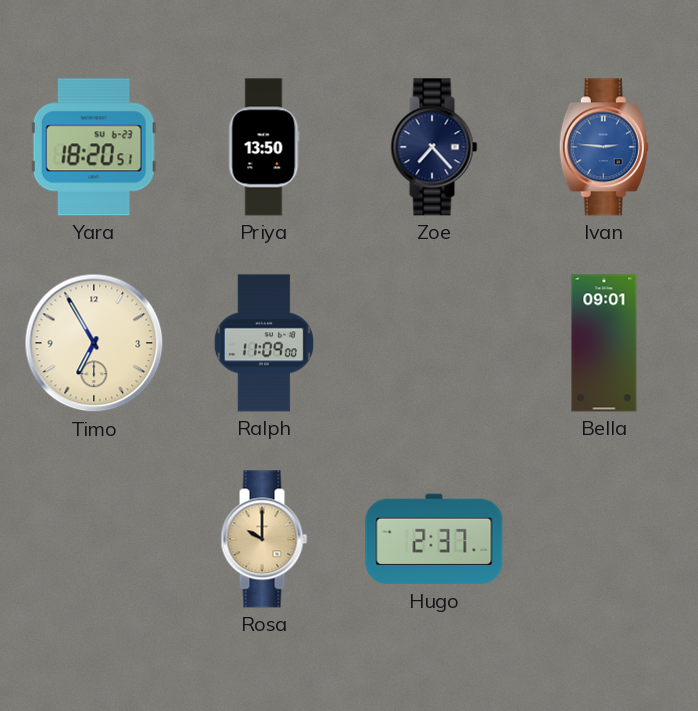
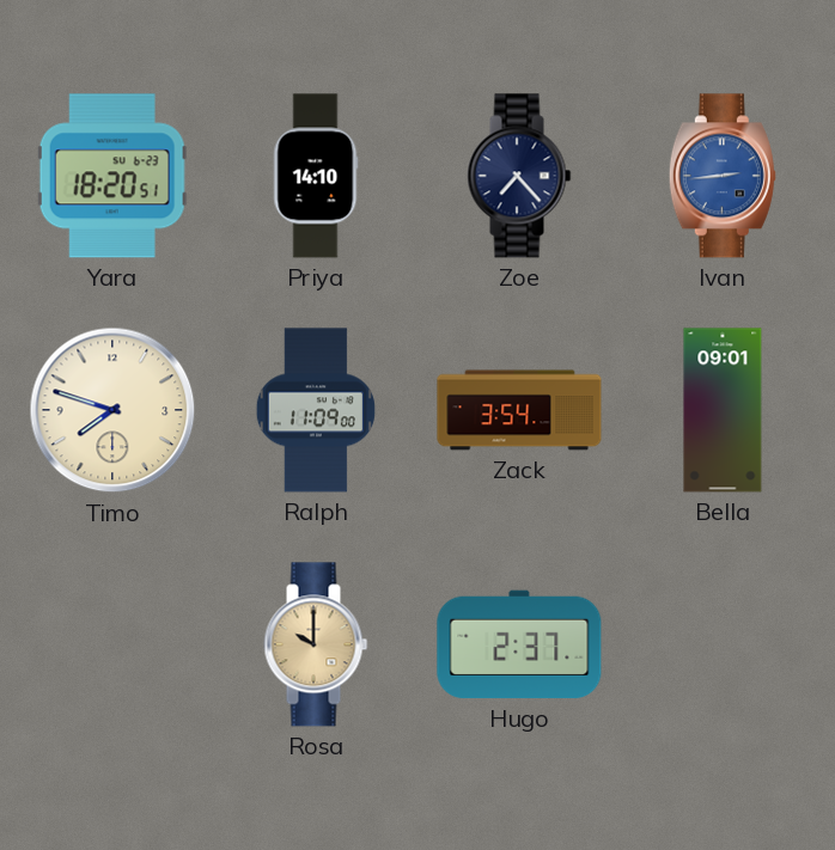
Priya: 13:50 -> 14:10 (316, 176)
Ivan: 2:46 -> 2:44 (723, 176)
Timo: 6:55 -> 7:48 (112, 410)
Zack: none -> 3:54 (519, 410)
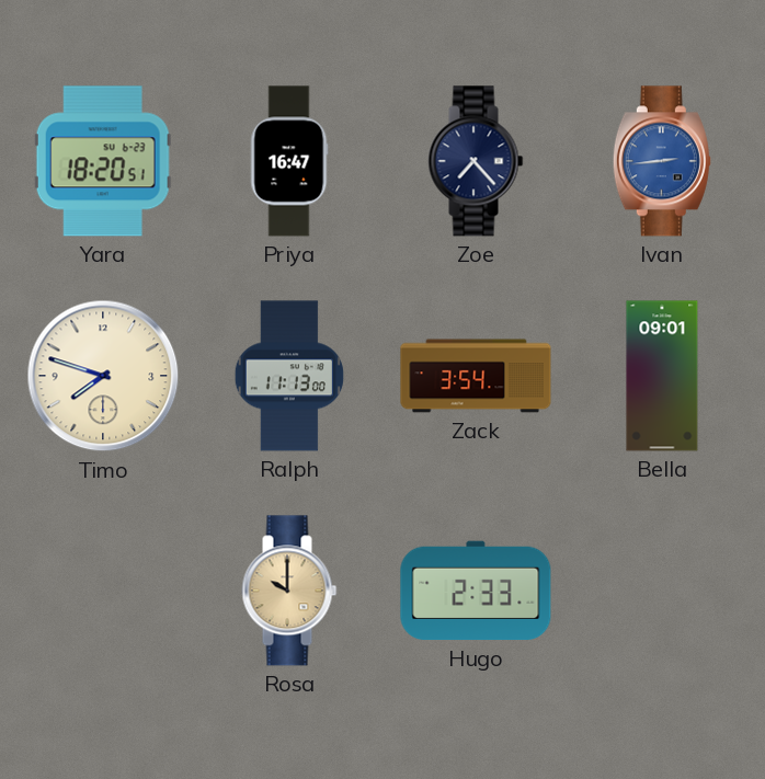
Priya: 14:10 -> 16:47 (289, 161)
Ralph: 11:09 -> 11:13 (289, 376)
Hugo: 2:37 -> 2:33 (476, 591)
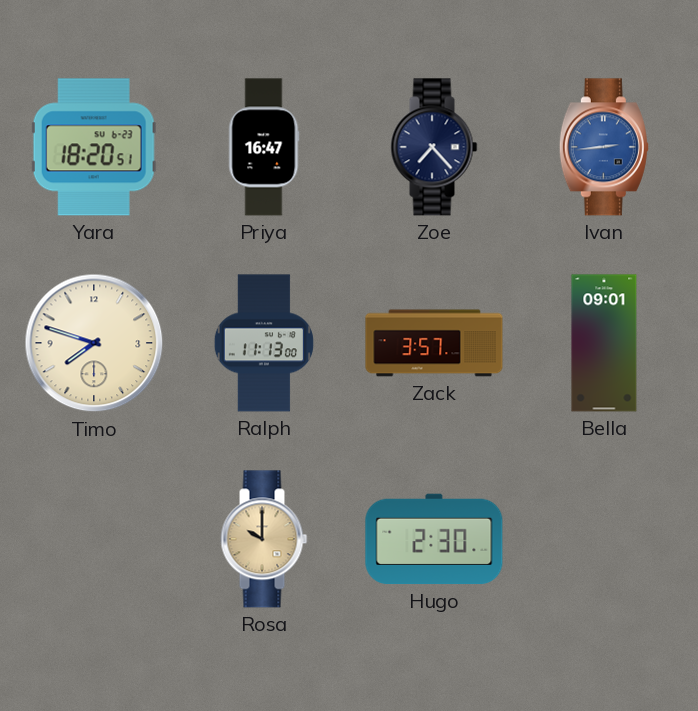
Zack: 3:54 -> 3:57 (434, 343)
Hugo: 2:33 -> 2:30 (434, 539)
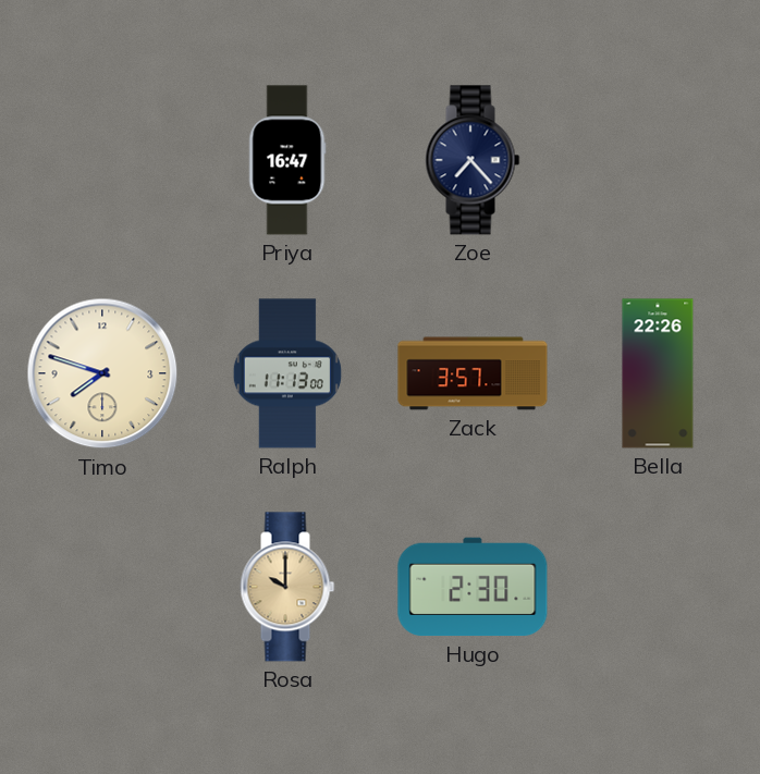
Yara: 18:20 -> none (94, 147)
Ivan: 2:44 -> none (604, 147)
Bella: 09:01 -> 22:26 (658, 373)
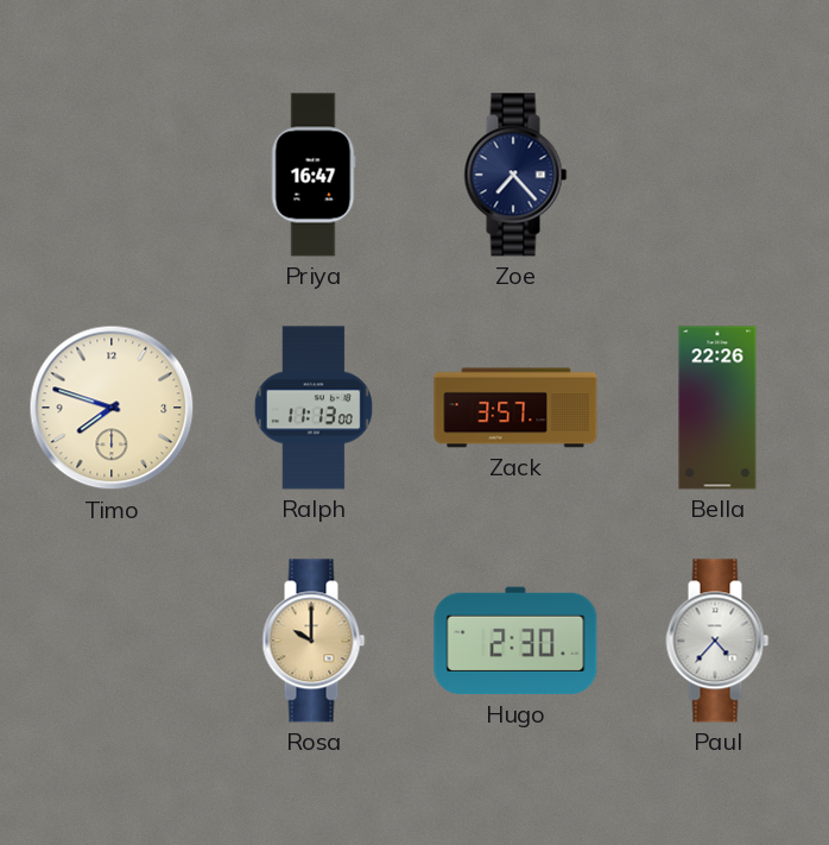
Paul: none -> 4:37 (717, 641)
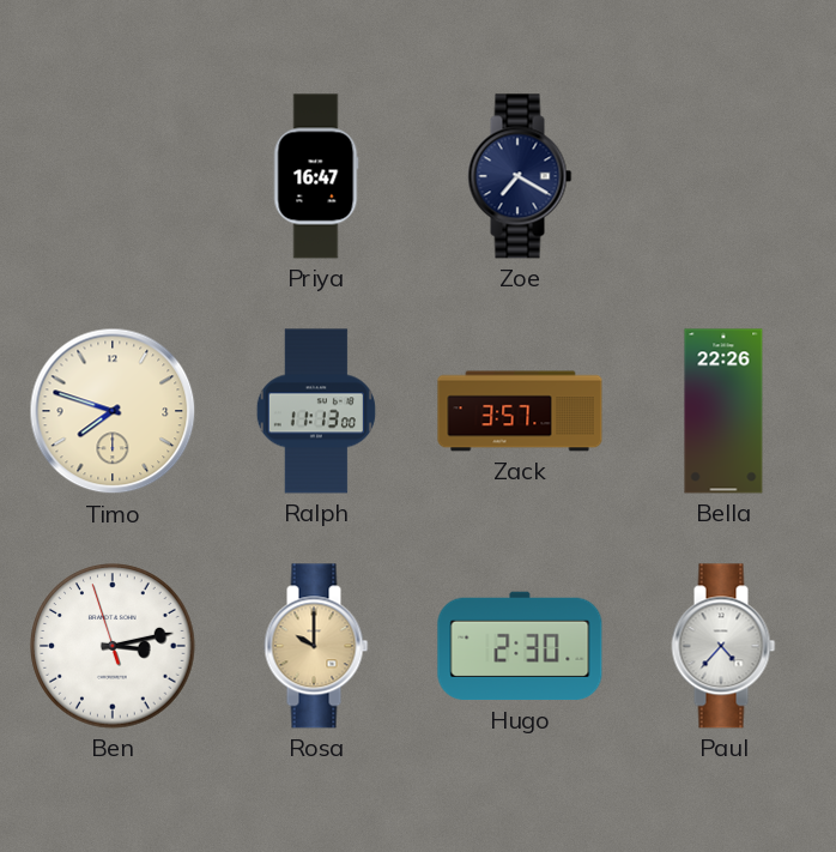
Zoe: 7:23 -> 7:20 (520, 176)
Ben: none -> 3:12 (113, 646)
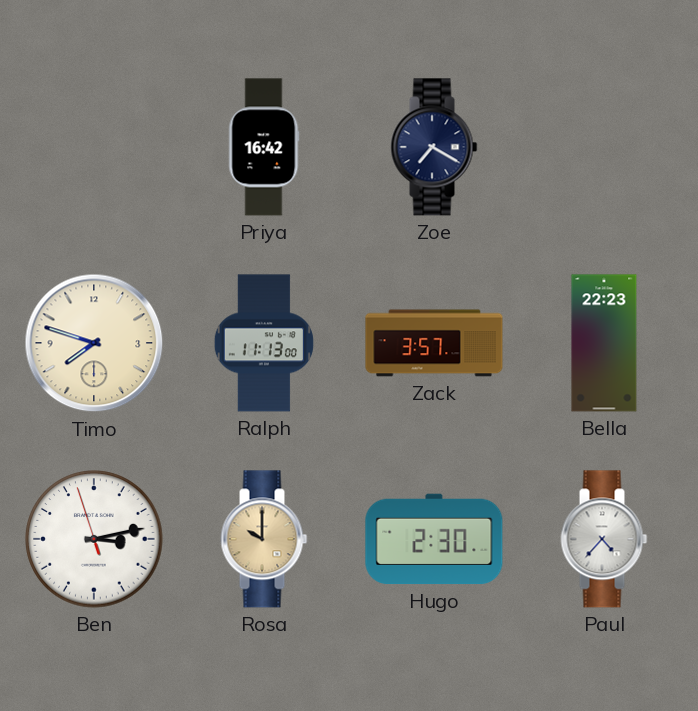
Priya: 16:47 -> 16:42 (264, 147)
Bella: 22:26 -> 22:23 (604, 343)
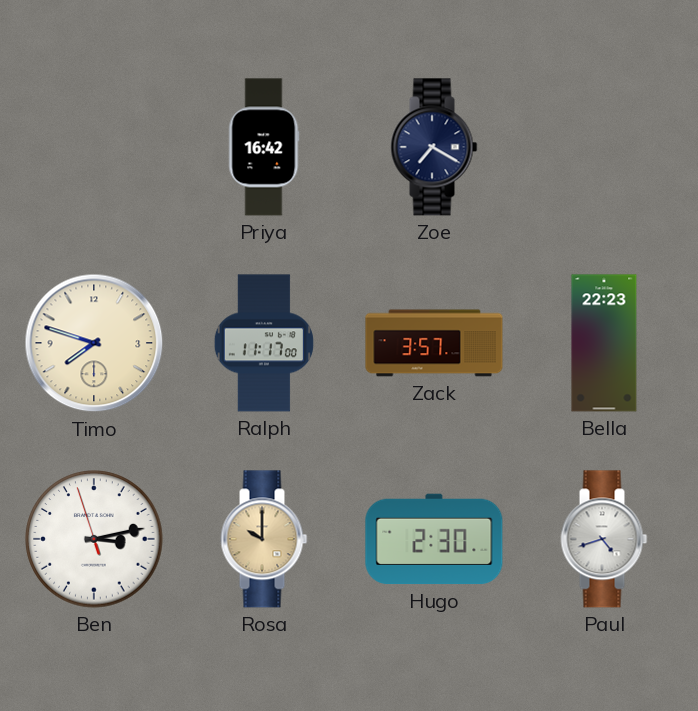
Ralph: 11:13 -> 11:17 (264, 343)
Paul: 4:37 -> 4:42 (604, 539)
